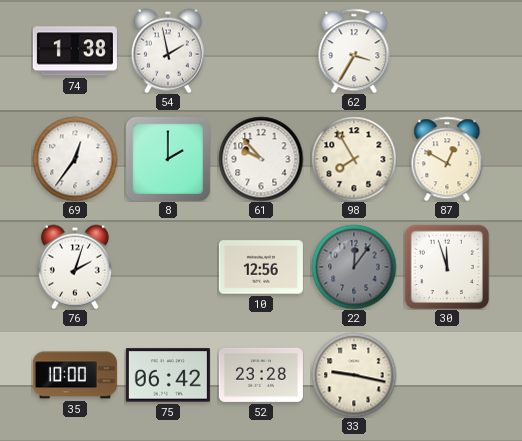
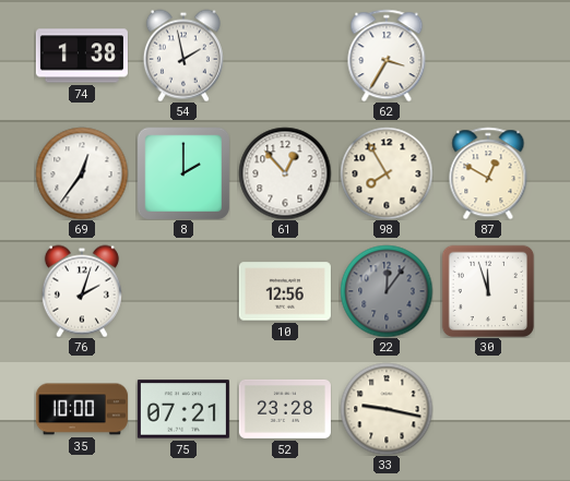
61: 9:53 -> 12:53 (285, 173)
75: 06:42 -> 07:21 (183, 409)
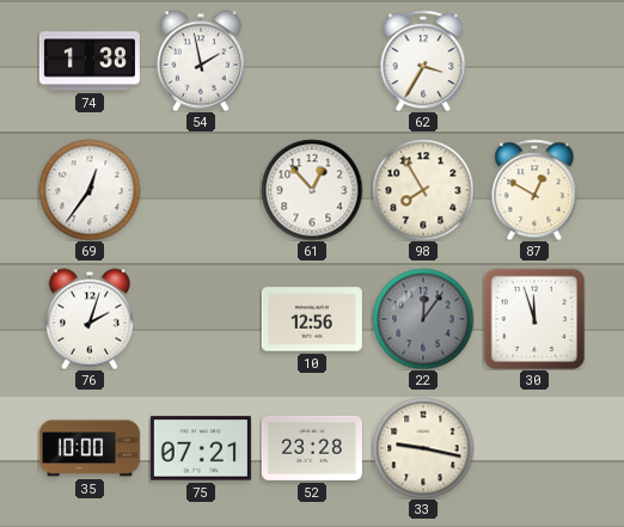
8: 2:00 -> none (183, 173)
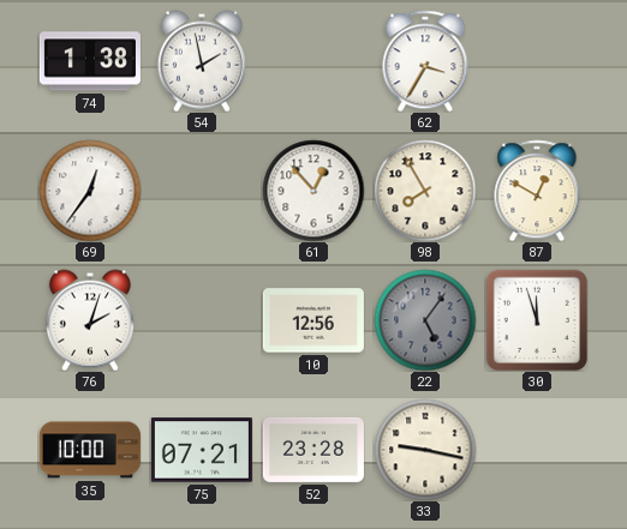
22: 12:06 -> 5:06 (425, 320)
